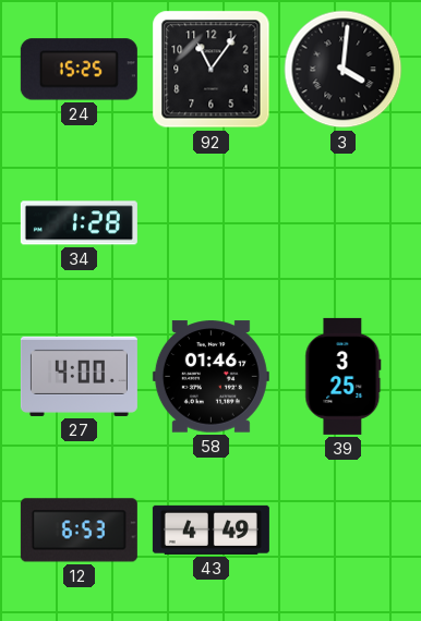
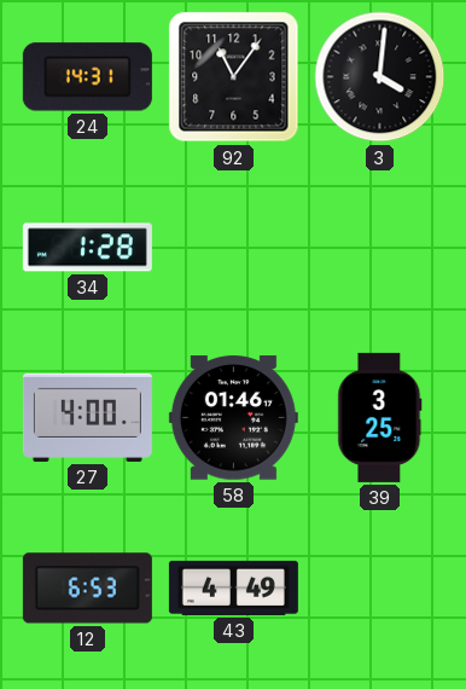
24: 15:25 -> 14:31 (87, 77)
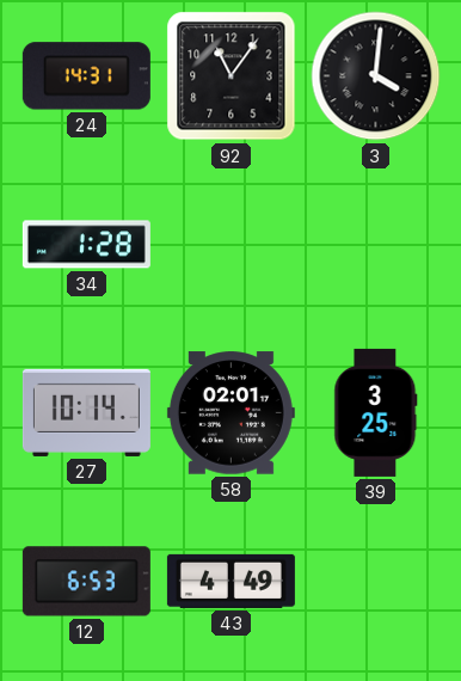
27: 4:00 -> 10:14 (86, 412)
58: 01:46 -> 02:01 (230, 413)
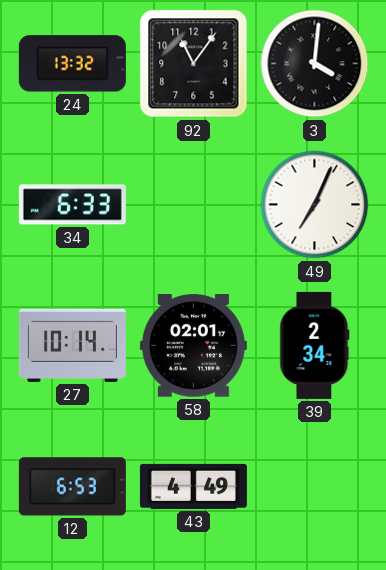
24: 14:31 -> 13:32 (72, 64)
34: 1:28 -> 6:33 (72, 205)
49: none -> 7:04 (315, 205)
39: 3:25 -> 2:34 (315, 345)
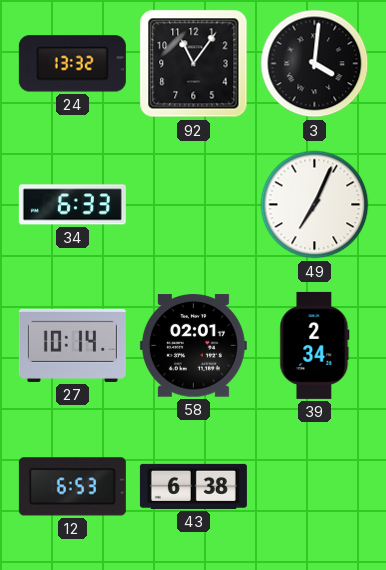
43: 4:49 -> 6:38 (193, 486)
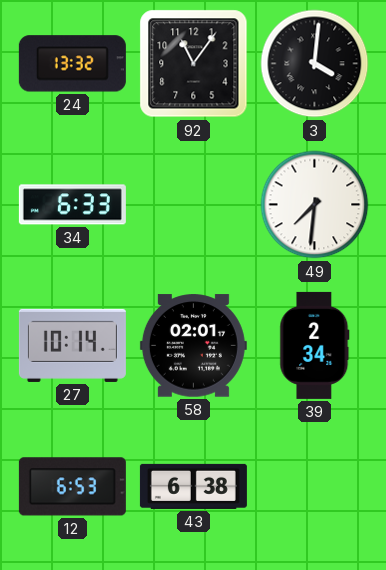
49: 7:04 -> 7:31 (315, 205)
